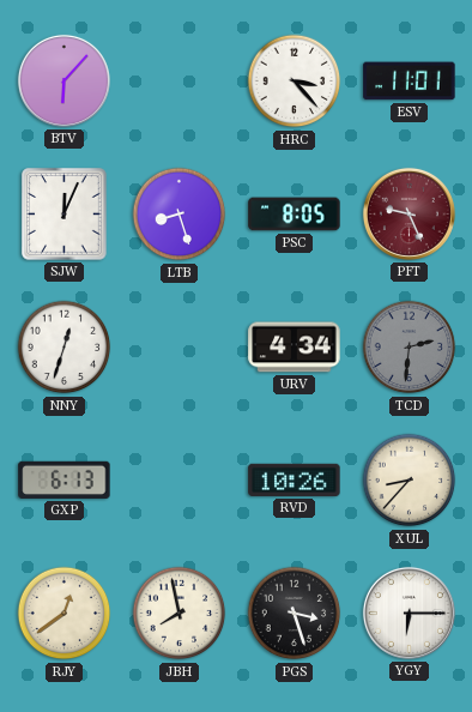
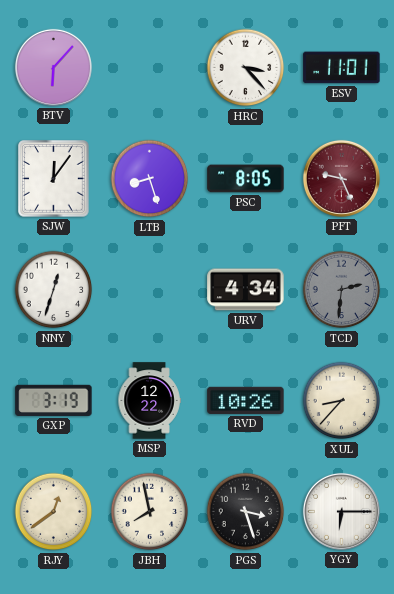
SJW: 12:04 -> 12:06 (54, 179)
GXP: 6:13 -> 3:19 (54, 400)
MSP: none -> 12:22 (149, 401)
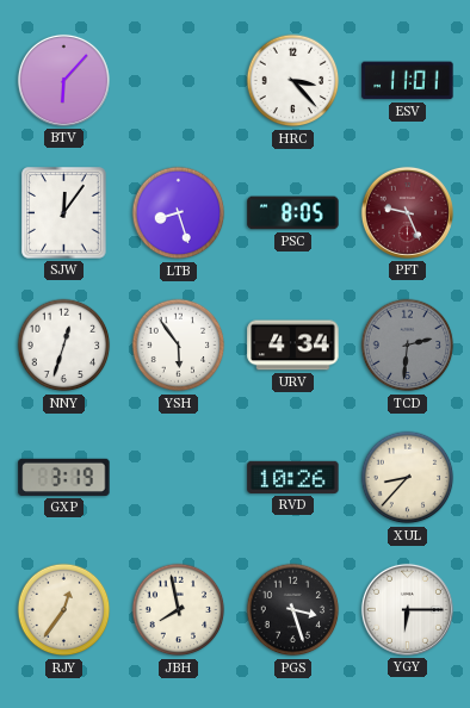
YSH: none -> 5:54 (179, 346)
MSP: 12:22 -> none (149, 401)
RJY: 12:39 -> 12:36 (64, 610)
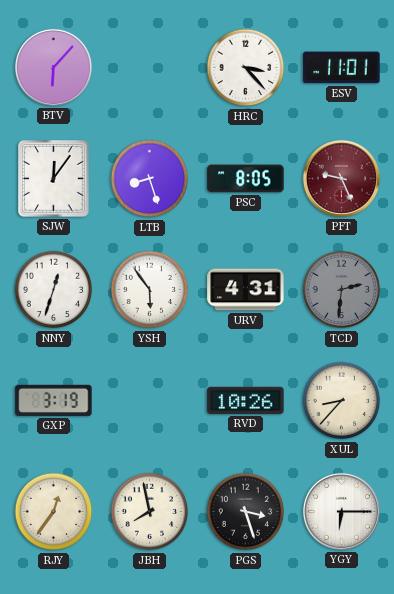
URV: 4:34 -> 4:31 (246, 290)
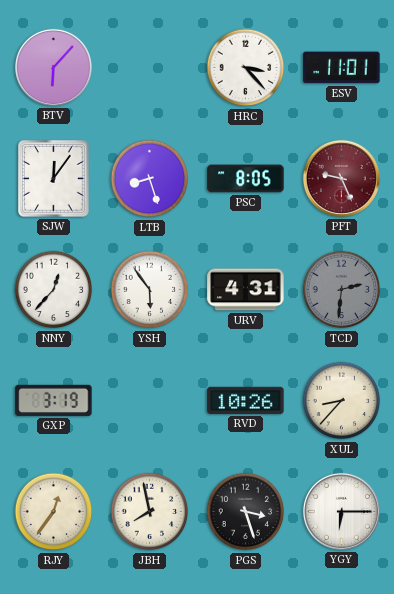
NNY: 12:33 -> 12:37 (54, 290)
